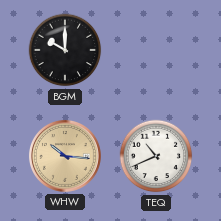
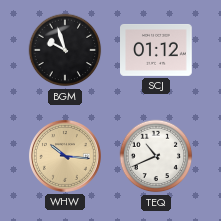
BGM: 10:00 -> 9:57 (65, 50)
SCJ: none -> 01:12 (157, 50)
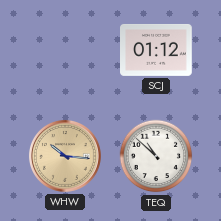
BGM: 9:57 -> none (65, 50)
TEQ: 10:41 -> 10:52 (156, 156)
